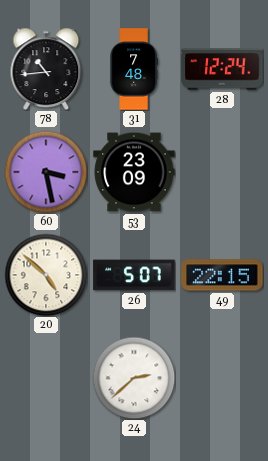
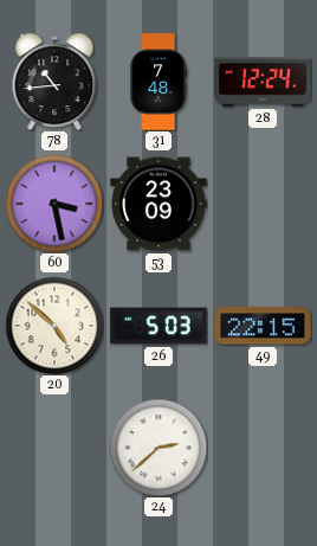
26: 5:07 -> 5:03 (158, 326)
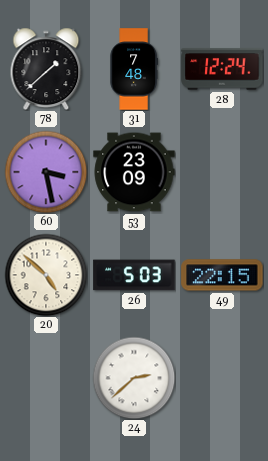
78: 10:44 -> 1:38 (46, 69)
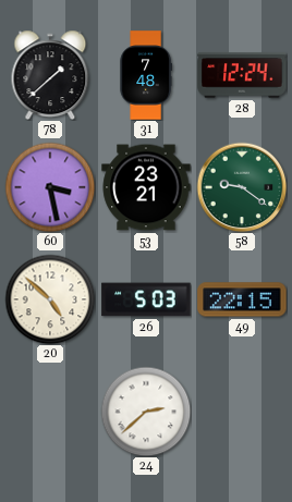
53: 23:09 -> 23:21 (146, 187)
58: none -> 9:21 (242, 187)
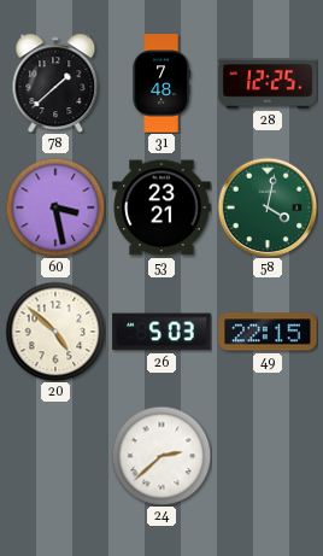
28: 12:24 -> 12:25 (268, 83)
58: 9:21 -> 4:02 (268, 207)
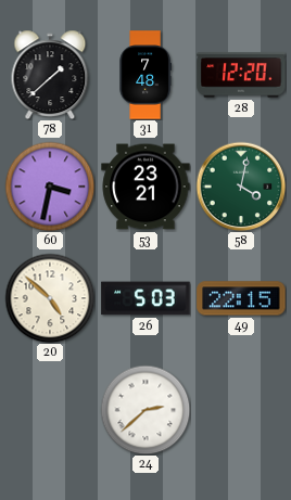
28: 12:25 -> 12:20 (241, 75)
60: 3:28 -> 3:32 (50, 187)
